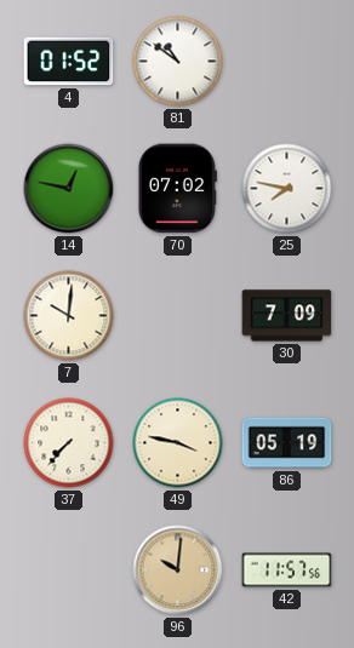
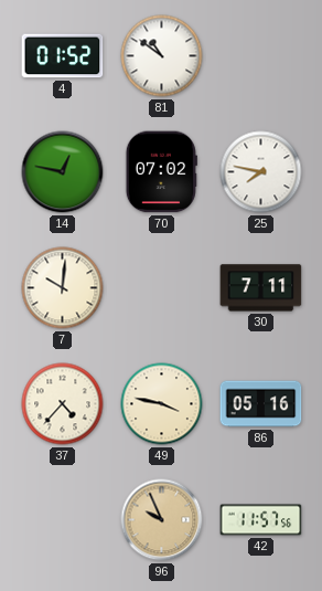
30: 7:09 -> 7:11 (261, 288)
37: 7:37 -> 4:37 (63, 404)
86: 05:19 -> 05:16 (261, 404)
96: 10:01 -> 9:56 (162, 520)
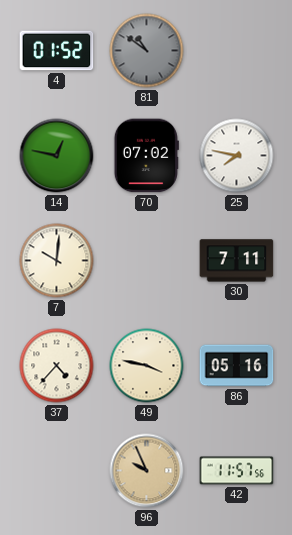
81 dial: white -> grey (147, 51)
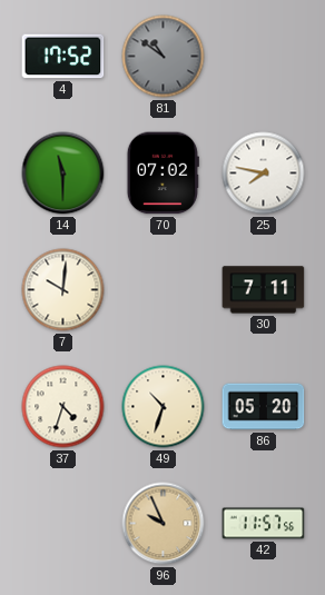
4: 01:52 -> 17:52 (63, 57)
14: 12:47 -> 11:30 (63, 173)
37: 4:37 -> 4:33 (63, 407)
49: 3:47 -> 10:33 (164, 407)
86: 05:16 -> 05:20 (264, 407)
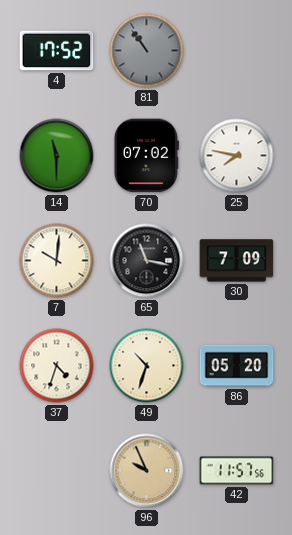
81: 10:51 -> 10:54 (147, 51)
65: none -> 11:17 (147, 261)
30: 7:11 -> 7:09 (237, 261)
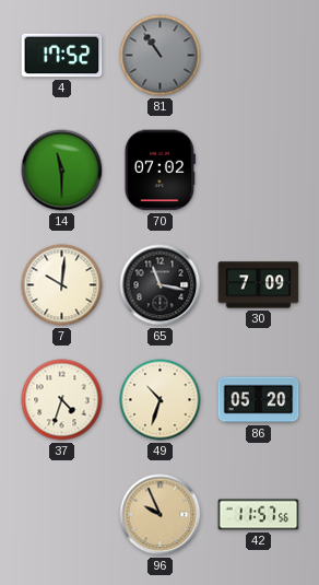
25: 7:47 -> none (237, 156)
